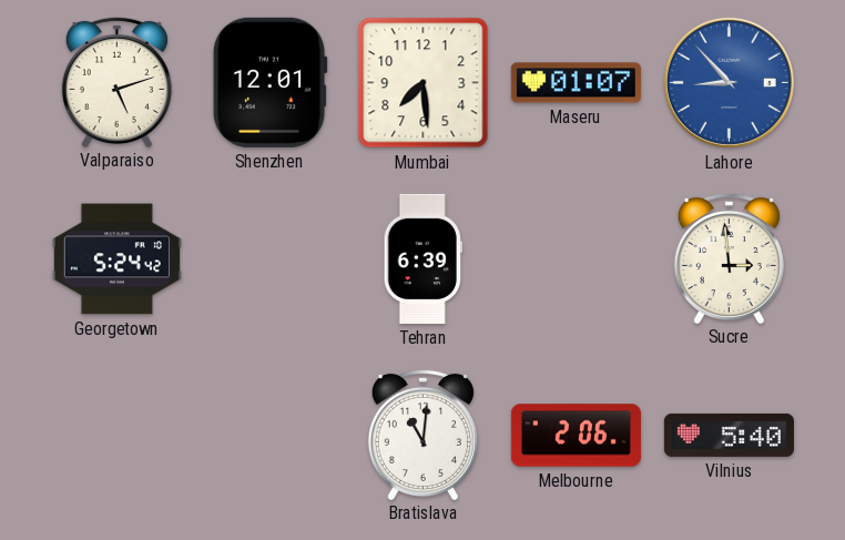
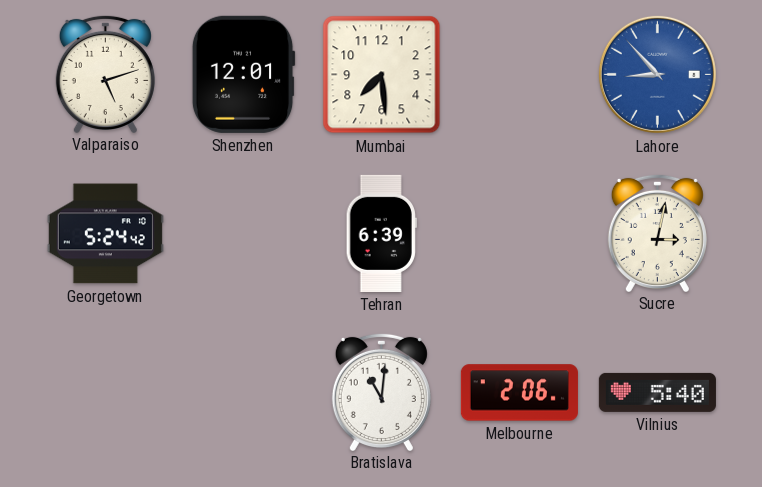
Maseru: 01:07 -> none (576, 83)
Sucre: 2:59 -> 3:02 (657, 232)
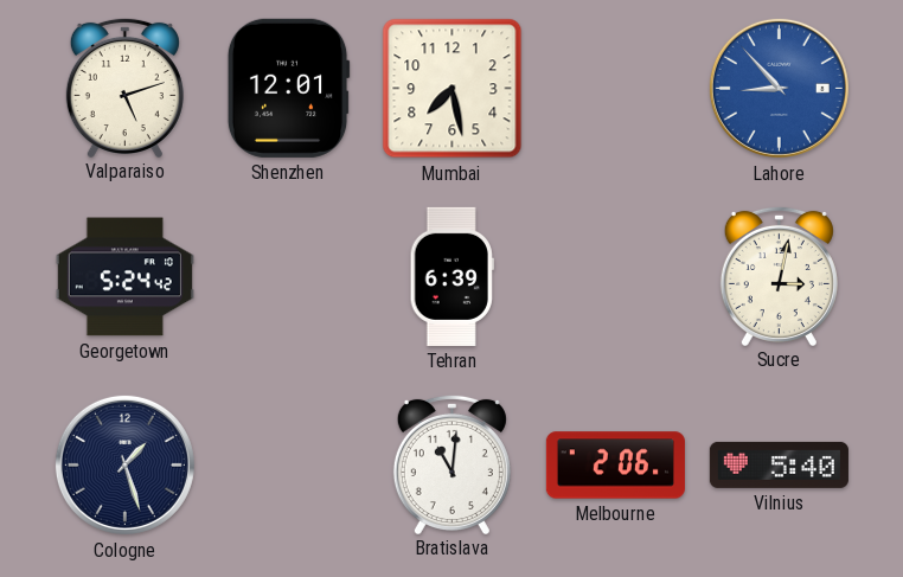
Mumbai: 7:29 -> 7:28 (453, 89)
Cologne: none -> 1:27 (124, 464)
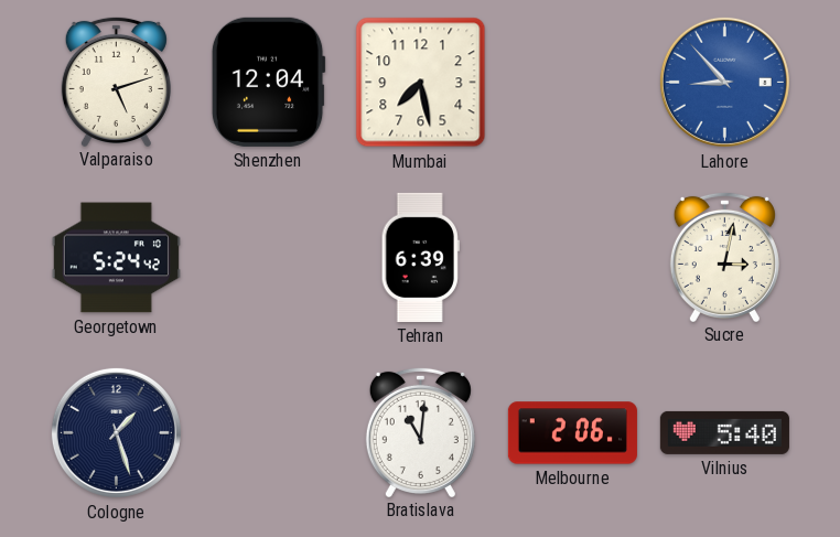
Shenzhen: 12:01 -> 12:04 (268, 82)
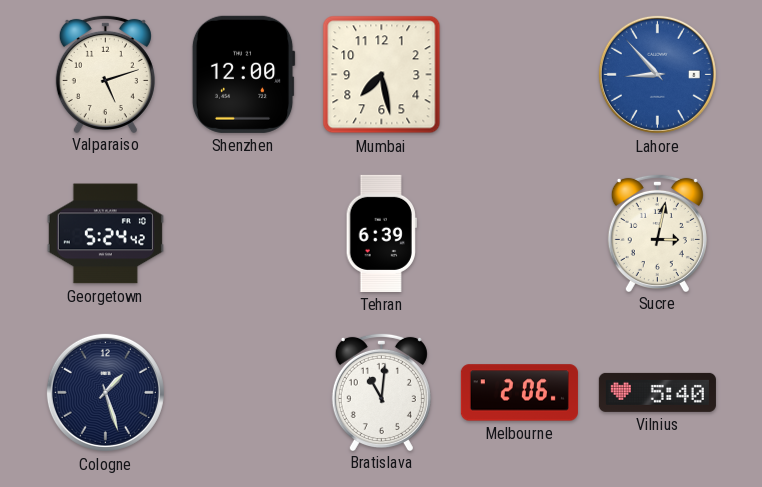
Shenzhen: 12:04 -> 12:00 (243, 74)
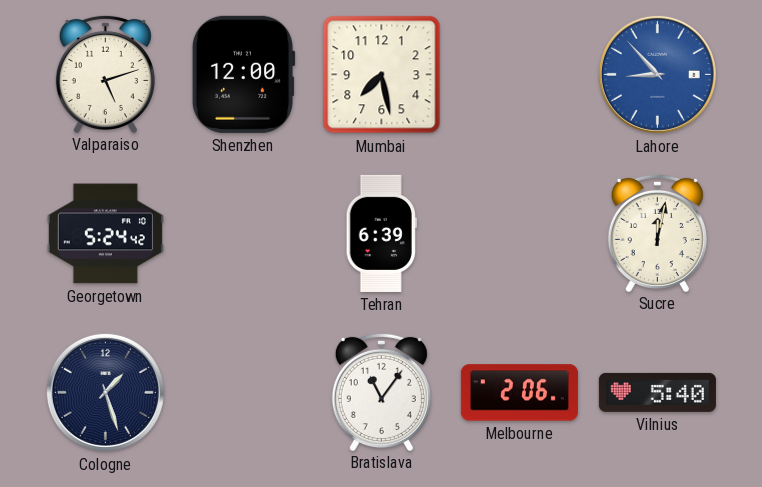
Sucre: 3:02 -> 12:02 (657, 232)
Bratislava: 11:01 -> 11:06 (381, 391)
